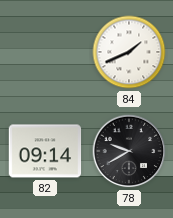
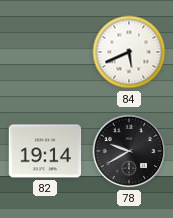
84: 1:41 -> 5:41 (129, 52)
82: 09:14 -> 19:14 (45, 151)
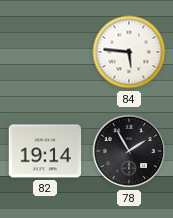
84: 5:41 -> 5:46 (129, 52)
78: 9:40 -> 1:55 (129, 151)
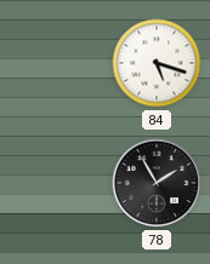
84: 5:46 -> 5:18 (157, 63)
82: 19:14 -> none (45, 151)
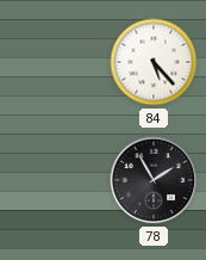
84: 5:18 -> 5:23 (154, 62)
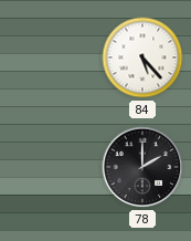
78: 1:55 -> 2:00 (142, 167)
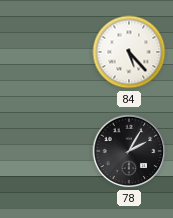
78: 2:00 -> 2:05 (129, 151)
